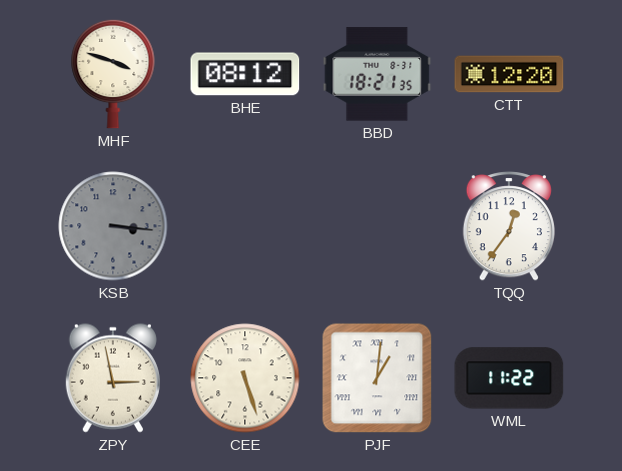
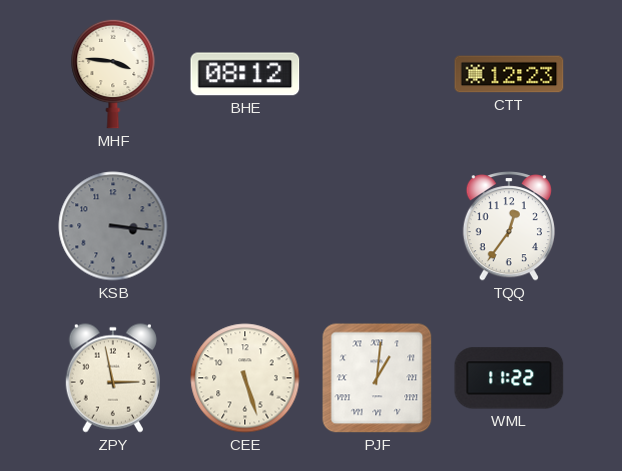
MHF: 3:48 -> 3:46 (113, 74)
BBD: 18:21 -> none (377, 74)
CTT: 12:20 -> 12:23 (509, 74)
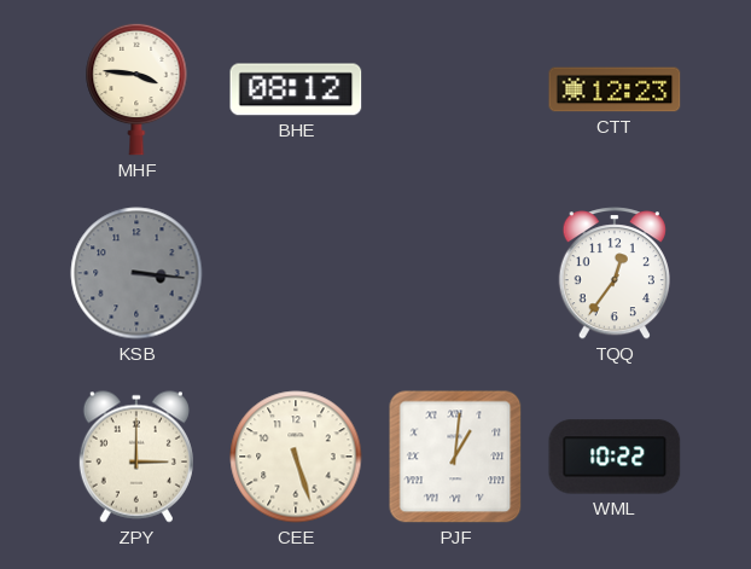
ZPY: 2:58 -> 3:00 (136, 457)
WML: 11:22 -> 10:22 (615, 457)
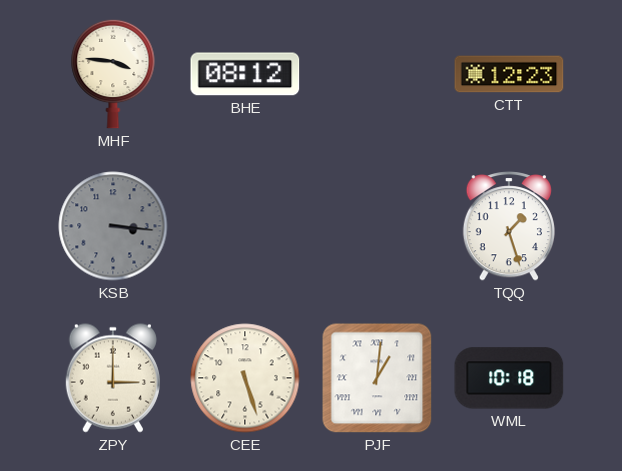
TQQ: 12:36 -> 1:27 (508, 226)
WML: 10:22 -> 10:18 (509, 378)
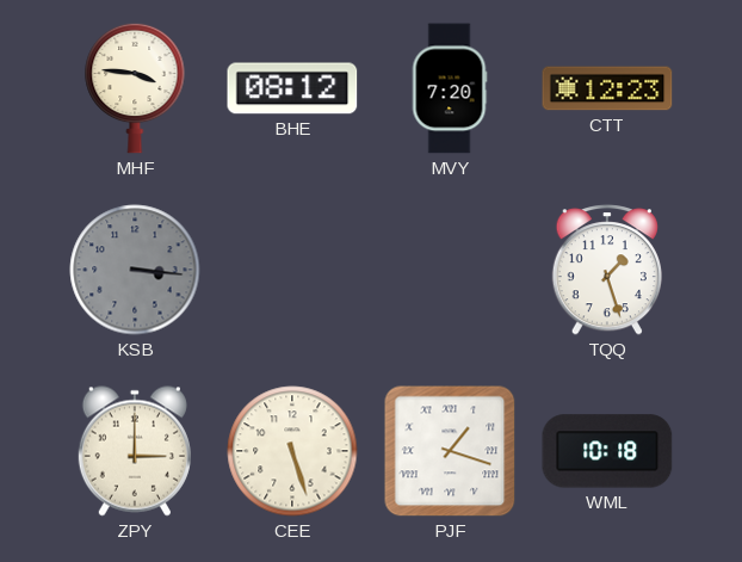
MVY: none -> 7:20 (450, 88)
PJF: 1:01 -> 1:18 (450, 451)
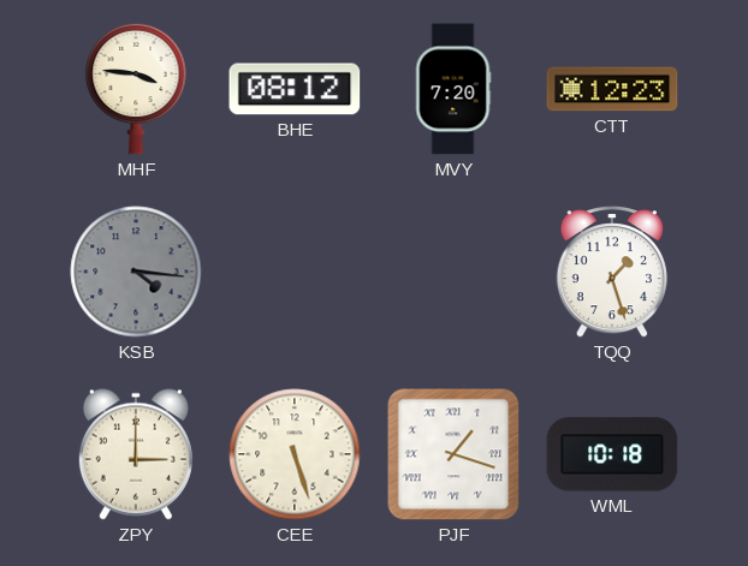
KSB: 3:16 -> 4:16 (136, 272)
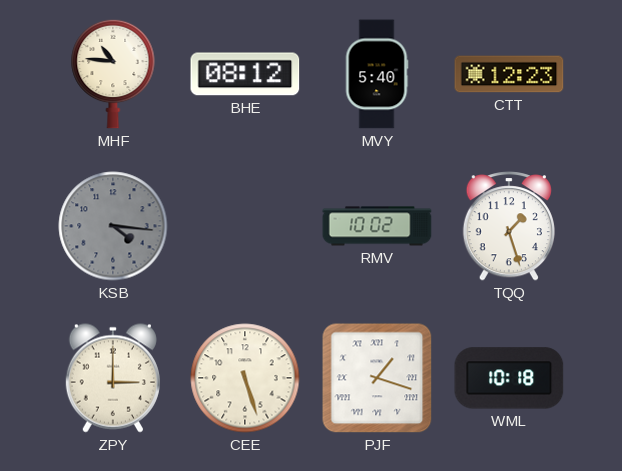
MHF: 3:46 -> 10:46 (113, 74)
MVY: 7:20 -> 5:40 (377, 74)
RMV: none -> 10:02 (377, 226)
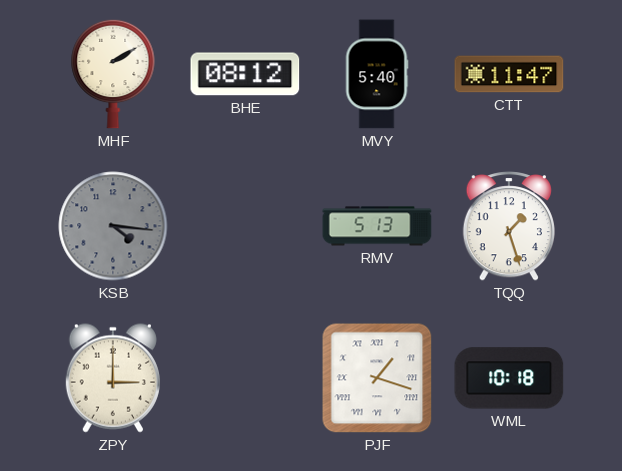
MHF: 10:46 -> 2:10 (113, 74)
CTT: 12:23 -> 11:47 (509, 74)
RMV: 10:02 -> 5:13 (377, 226)
CEE: 5:27 -> none (245, 378)
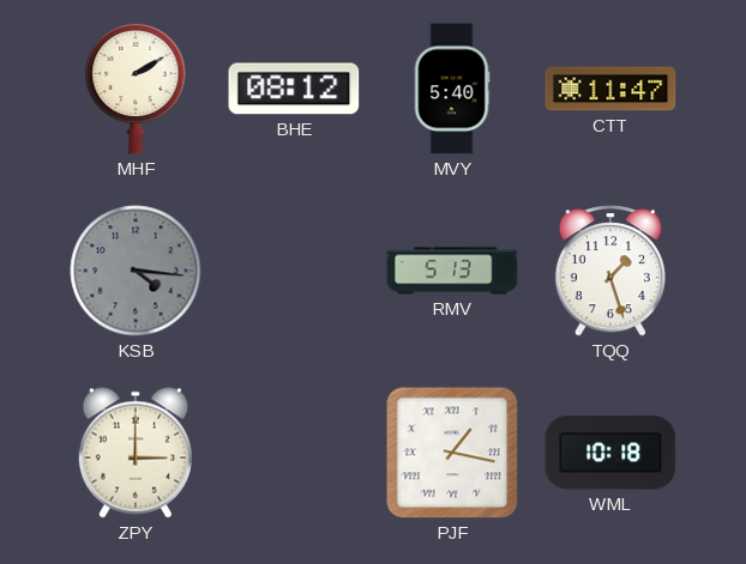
PJF: 1:18 -> 1:17 (452, 453)
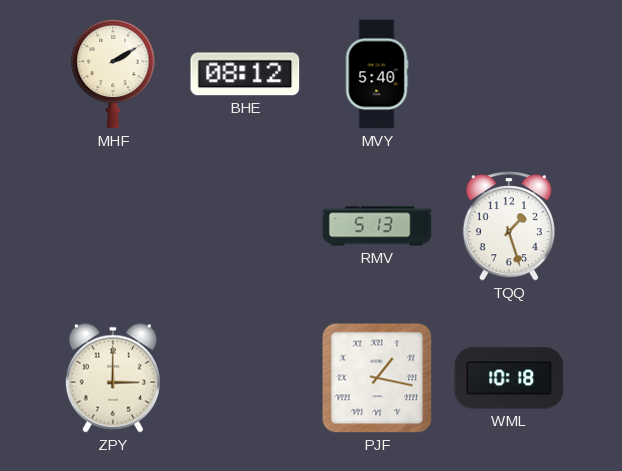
CTT: 11:47 -> none (610, 89)
KSB: 4:16 -> none (136, 271)
